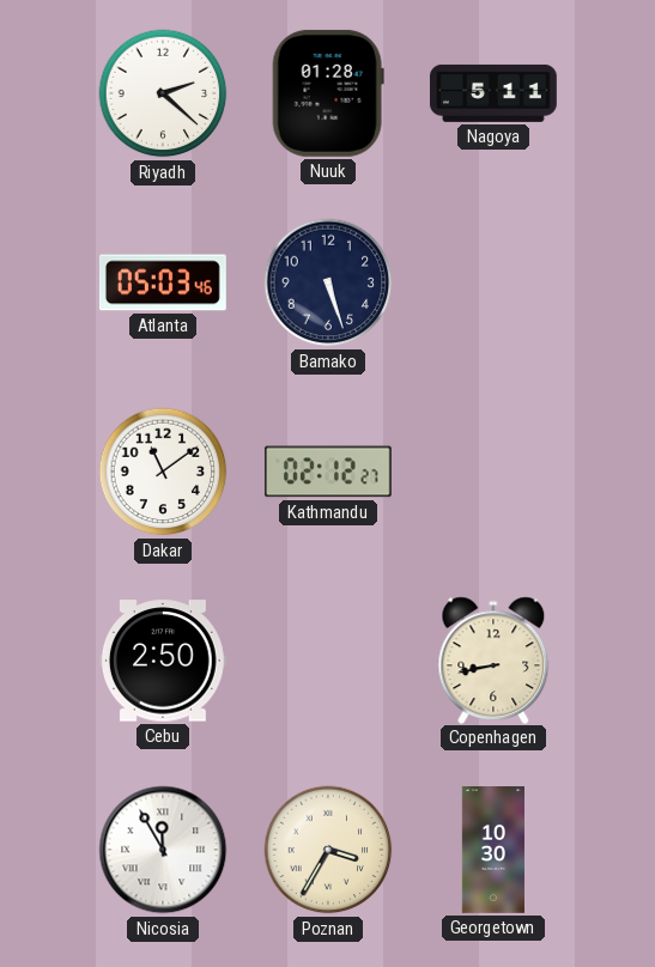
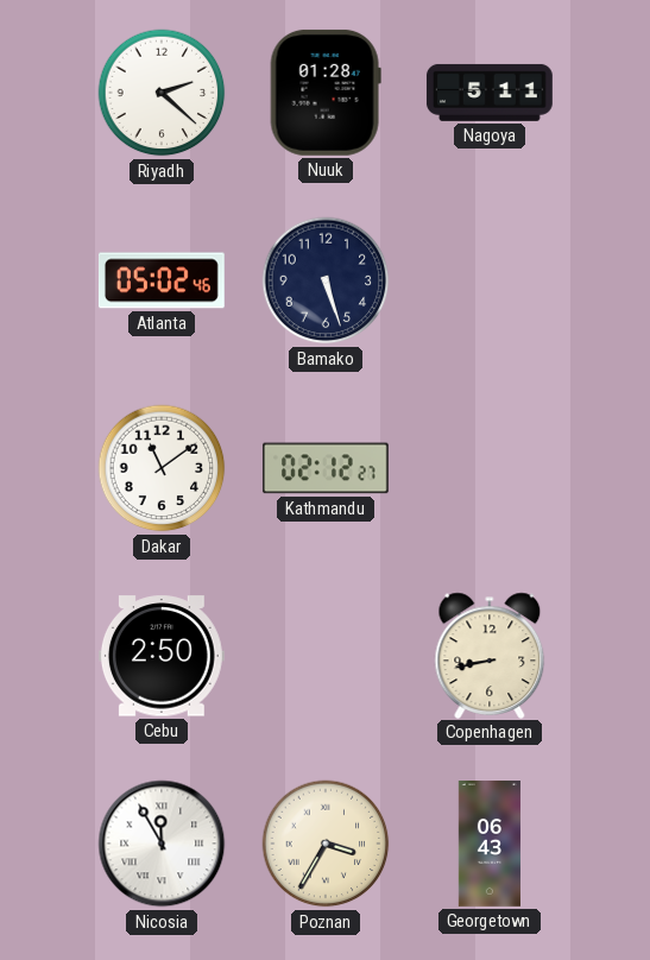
Atlanta: 05:03 -> 05:02 (162, 280)
Georgetown: 10:30 -> 06:43 (490, 845)
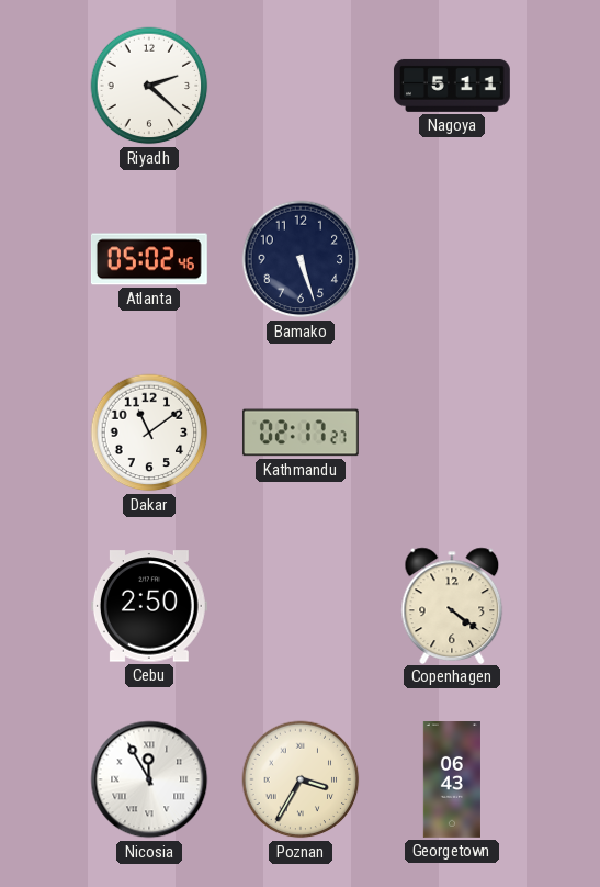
Nuuk: 01:28 -> none (326, 93)
Kathmandu: 02:12 -> 02:17 (301, 433)
Copenhagen: 8:43 -> 4:21 (452, 605)
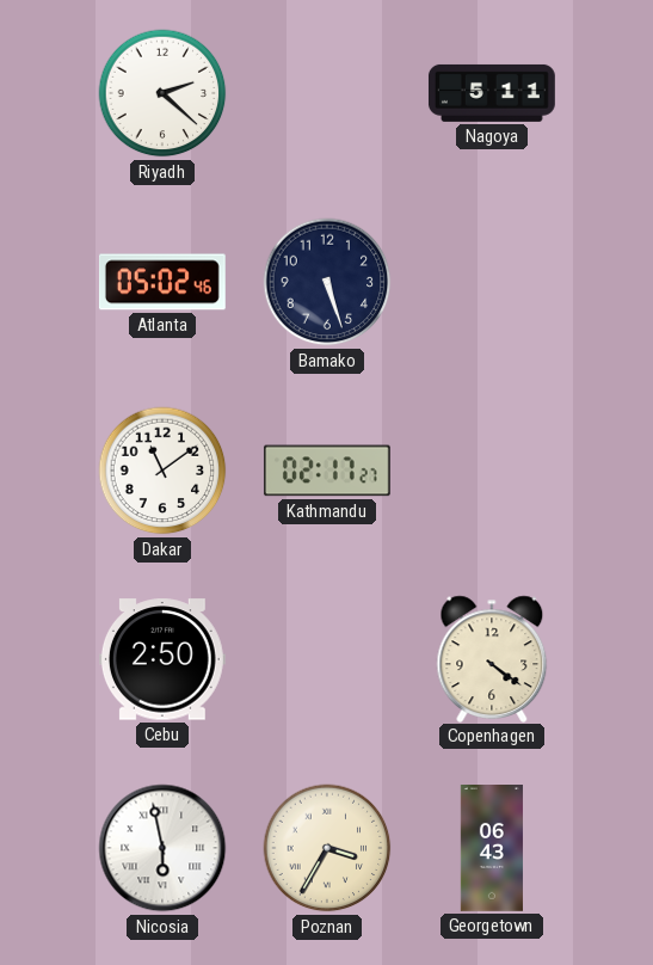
Nicosia: 11:55 -> 5:58 (162, 848)
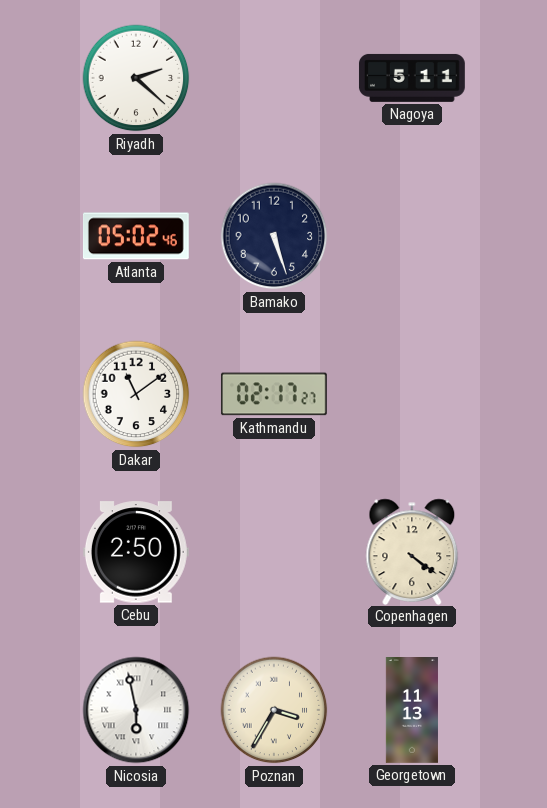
Georgetown: 06:43 -> 11:13 (412, 711)
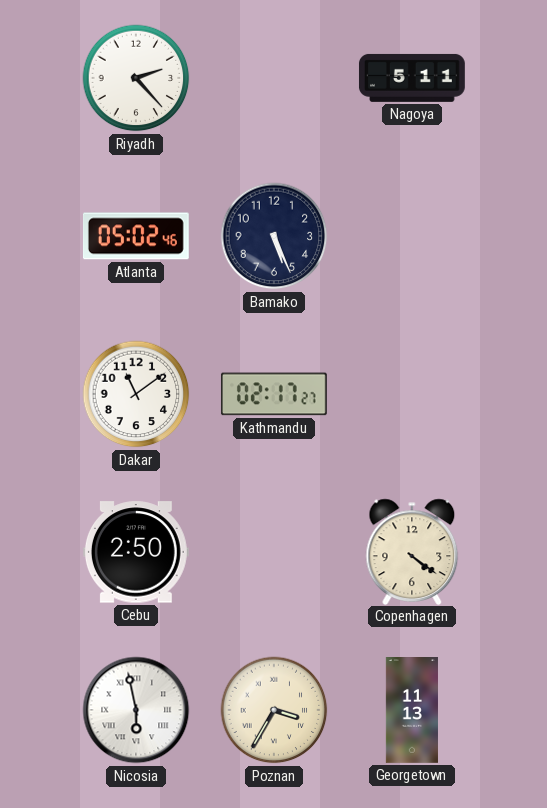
Riyadh: 2:22 -> 2:23 (136, 78)
Bamako: 5:27 -> 5:26 (274, 236)
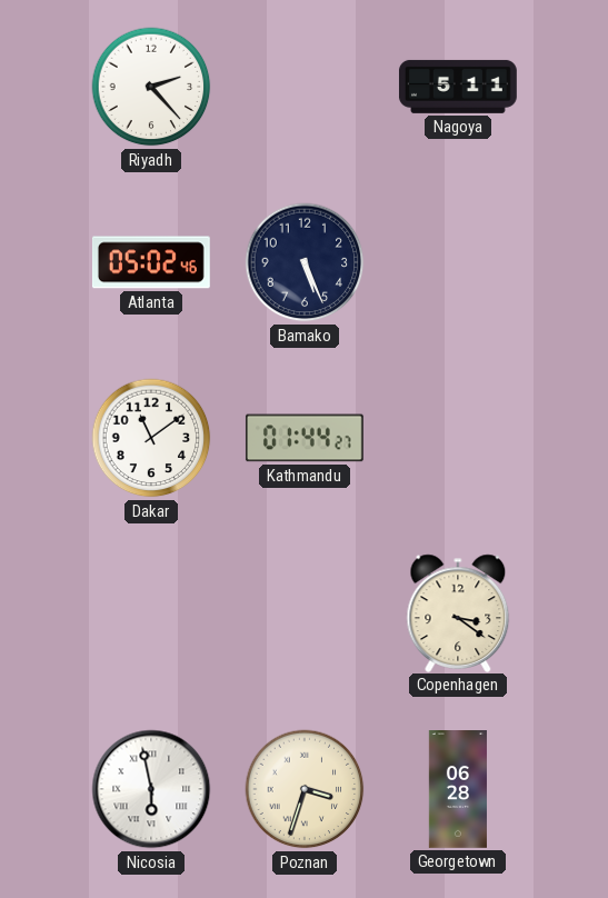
Kathmandu: 02:17 -> 01:44 (305, 438)
Cebu: 2:50 -> none (136, 552)
Copenhagen: 4:21 -> 3:21 (458, 612)
Poznan: 3:35 -> 3:33 (305, 789)
Georgetown: 11:13 -> 06:28 (458, 790)
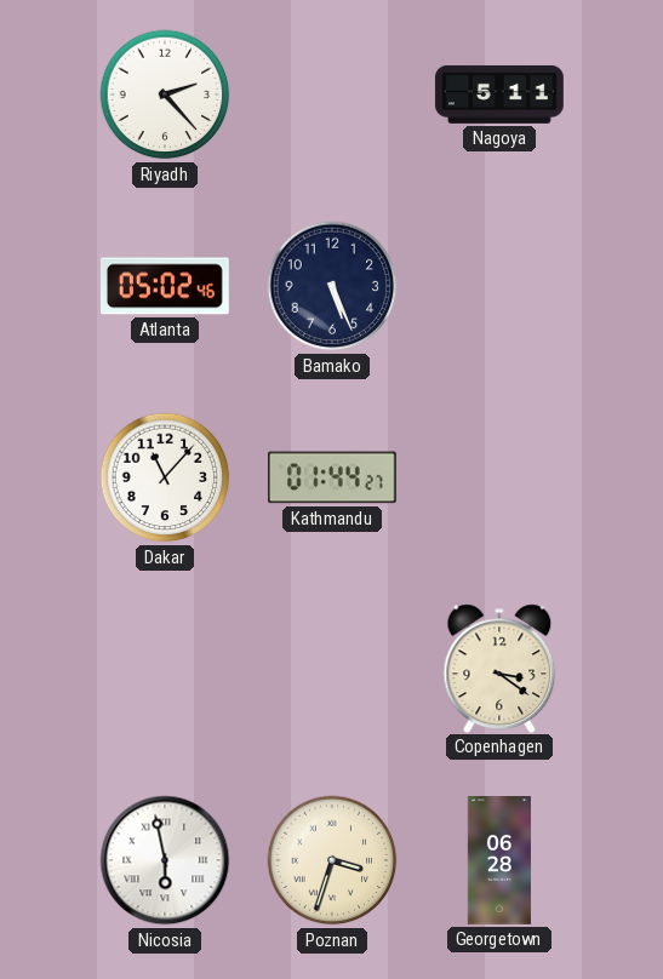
Dakar: 11:09 -> 11:07 (165, 477)
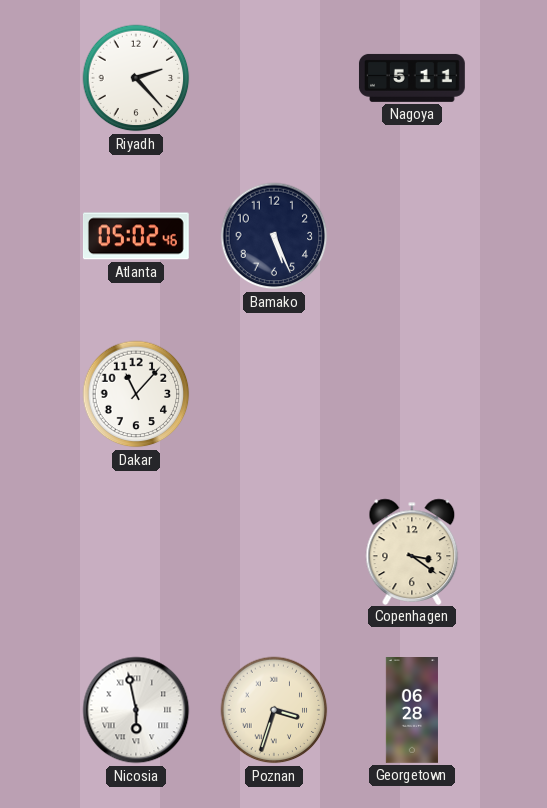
Kathmandu: 01:44 -> none (332, 477)
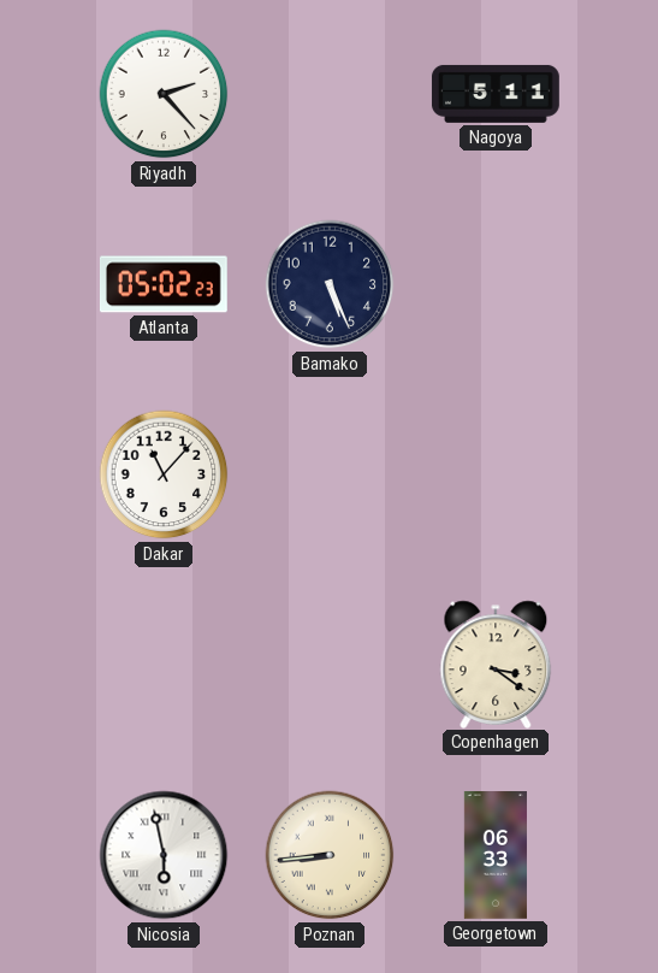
Atlanta: 05:02:46 -> 05:02:23 (164, 284)
Poznan: 3:33 -> 8:44 (330, 855)
Georgetown: 06:28 -> 06:33 (496, 856)
